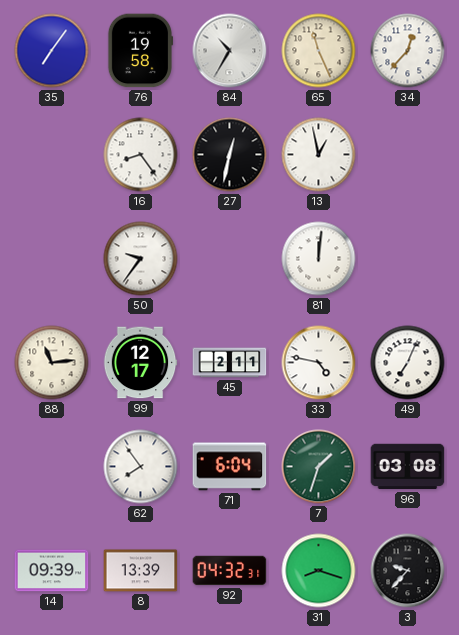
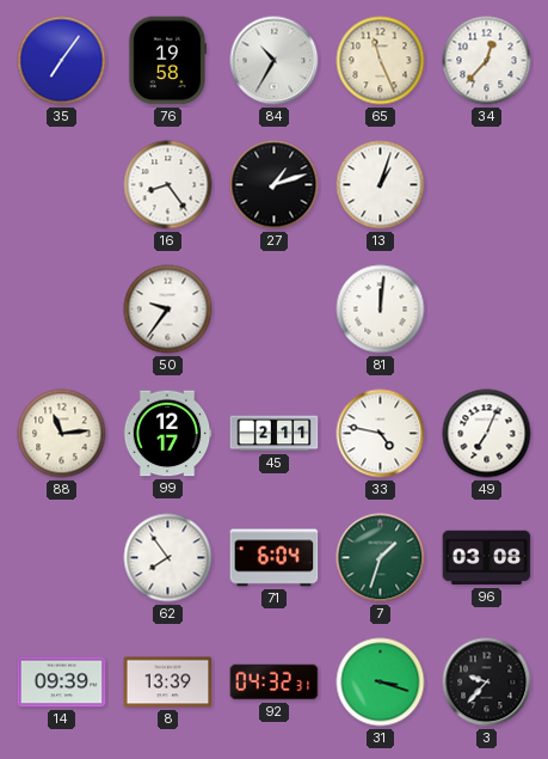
27: 12:32 -> 1:12 (275, 185)
13: 12:58 -> 1:03 (381, 185)
31: 8:18 -> 3:18 (381, 683)
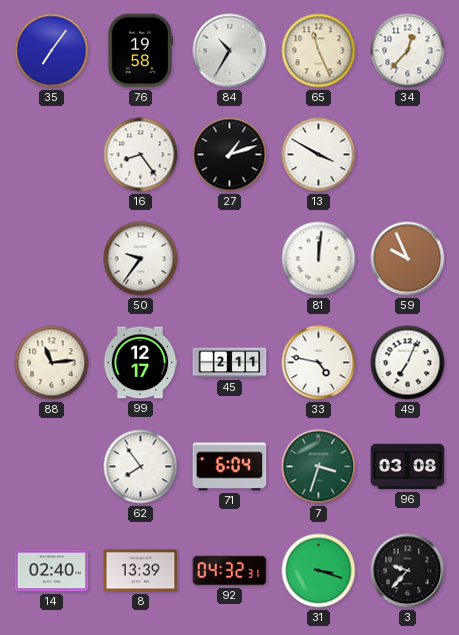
13: 1:03 -> 3:50 (319, 155)
59: none -> 9:56 (408, 259)
7: 1:33 -> 3:33 (319, 467)
14: 09:39 -> 02:40 (52, 571)
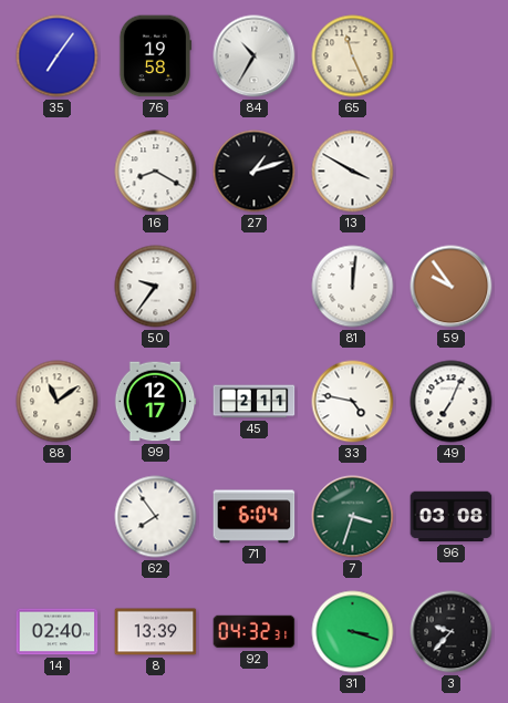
34: 12:37 -> none (408, 51)
16: 8:24 -> 8:20 (156, 172)
59: 9:56 -> 9:54 (452, 287)
88: 11:14 -> 11:09 (58, 402)
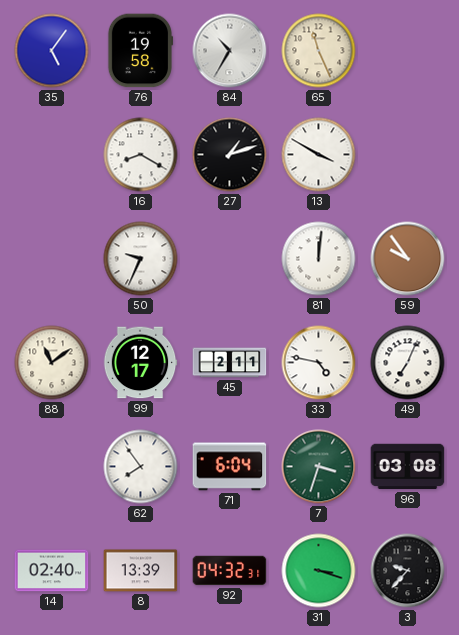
35: 7:06 -> 5:06 (52, 51)
50: 9:36 -> 9:34 (141, 259)
